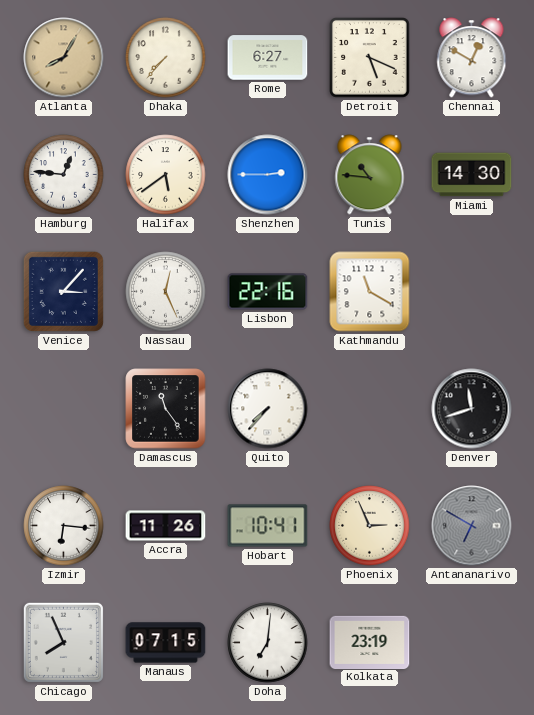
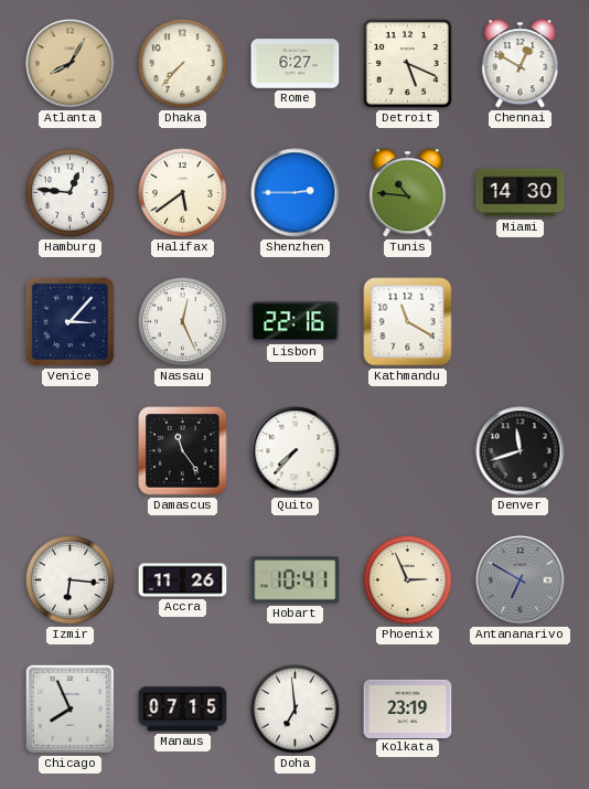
Doha: 7:01 -> 6:59 (296, 710)
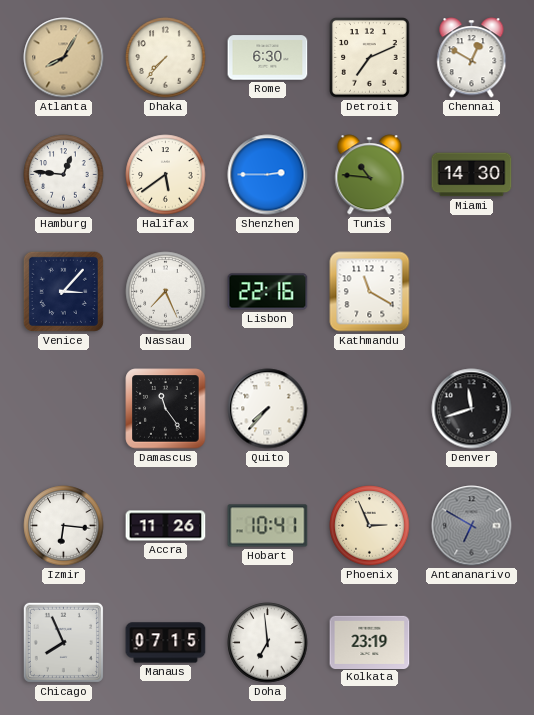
Rome: 6:27 -> 6:30 (268, 58)
Detroit: 5:19 -> 7:11 (370, 58)
Nassau: 12:26 -> 7:26 (166, 292)
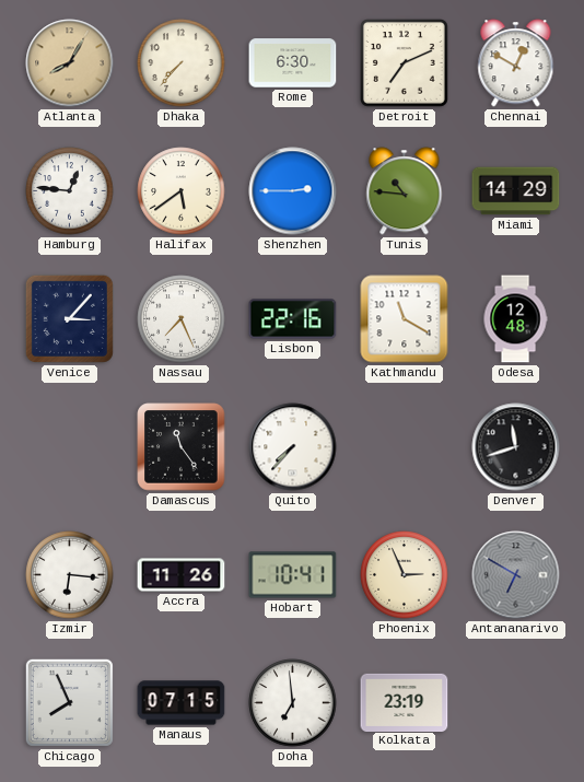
Miami: 14:30 -> 14:29 (516, 191)
Odesa: none -> 12:48 (515, 319)
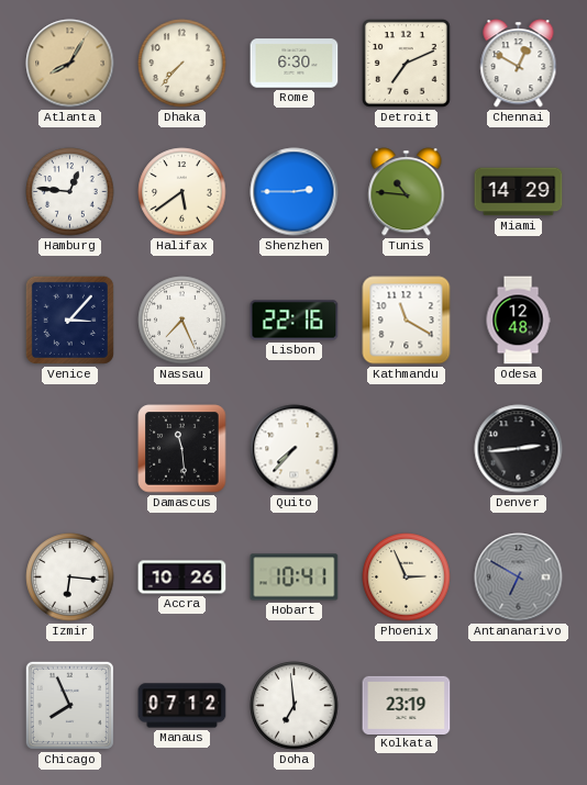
Damascus: 11:24 -> 11:29 (182, 449)
Denver: 11:42 -> 2:44 (519, 449)
Accra: 11:26 -> 10:26 (182, 577)
Manaus: 07:15 -> 07:12 (182, 706)
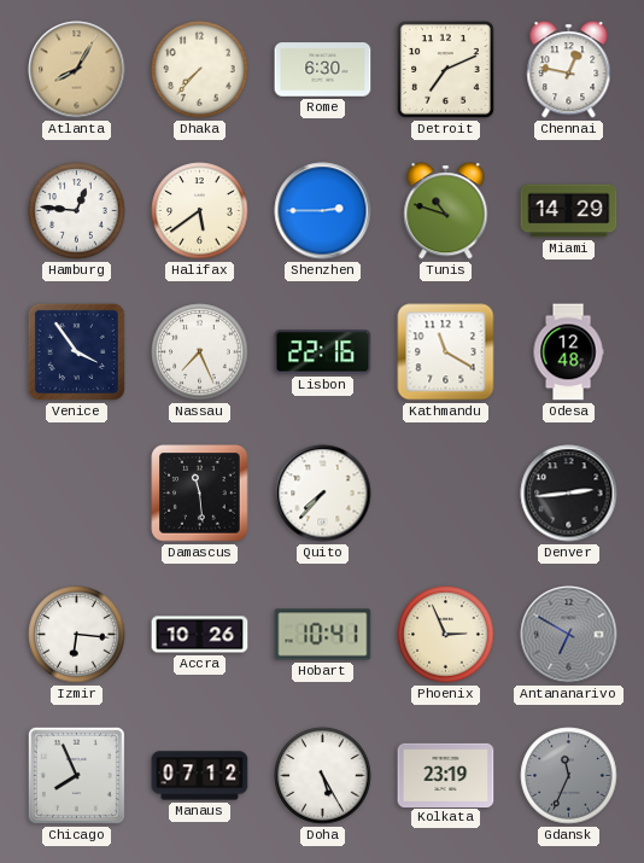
Chennai: 12:50 -> 12:47 (569, 70)
Tunis: 10:46 -> 10:48 (446, 211)
Venice: 3:07 -> 3:54 (76, 351)
Doha: 6:59 -> 5:25 (323, 776)
Gdansk: none -> 11:34 (569, 776)
